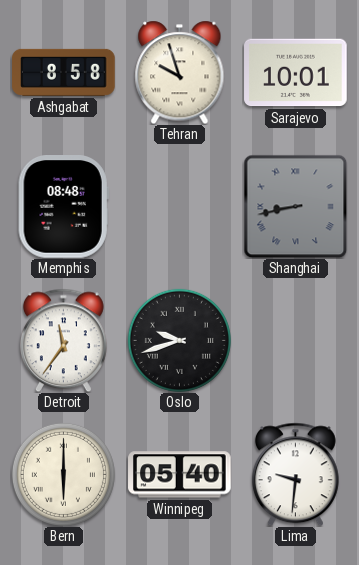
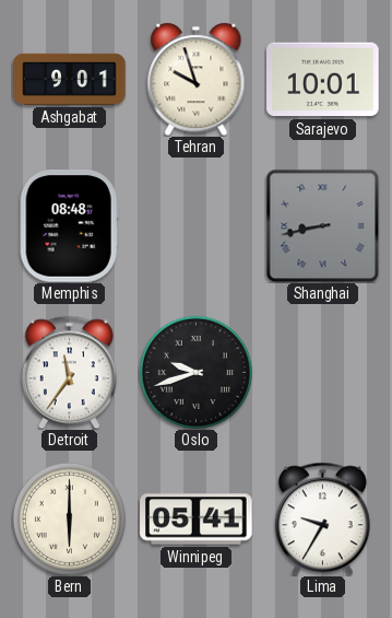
Ashgabat: 8:58 -> 9:01 (70, 79)
Winnipeg: 05:40 -> 05:41 (197, 520)
Lima: 9:31 -> 9:35 (322, 518)
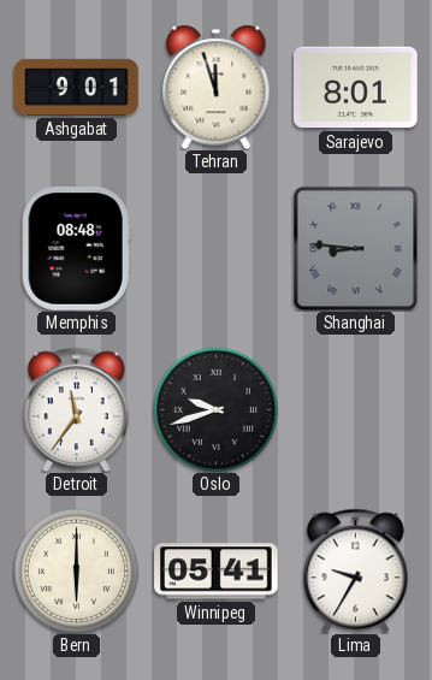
Tehran: 9:57 -> 11:57 (217, 87)
Sarajevo: 10:01 -> 8:01 (356, 88)
Shanghai: 8:43 -> 8:46 (355, 248)
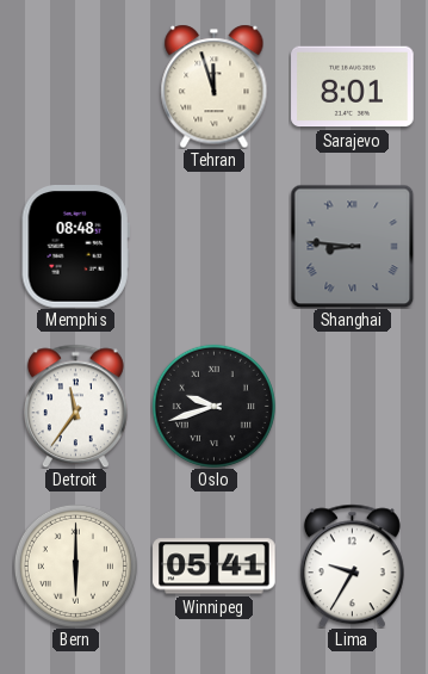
Ashgabat: 9:01 -> none (77, 87)
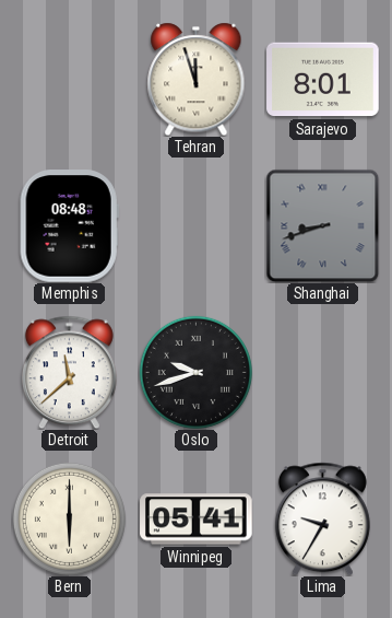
Shanghai: 8:46 -> 8:42 (322, 225)
Detroit: 11:36 -> 11:38 (69, 372)
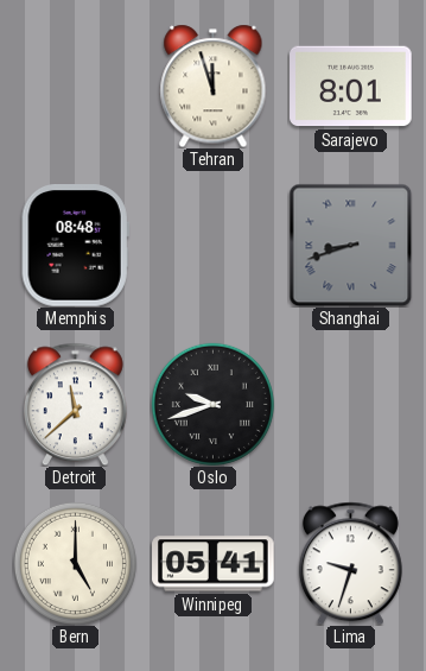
Bern: 6:00 -> 5:00 (75, 563)
Lima: 9:35 -> 9:33 (350, 563)
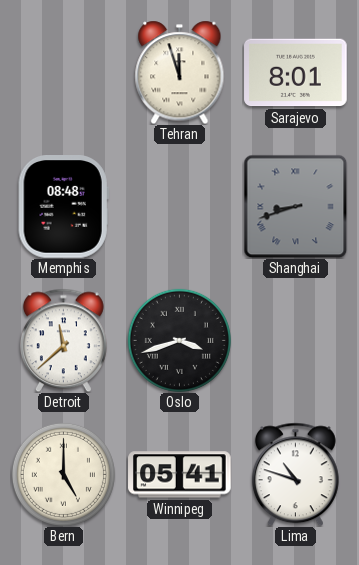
Oslo: 9:42 -> 3:42 (179, 340)
Lima: 9:33 -> 10:48 (295, 474)
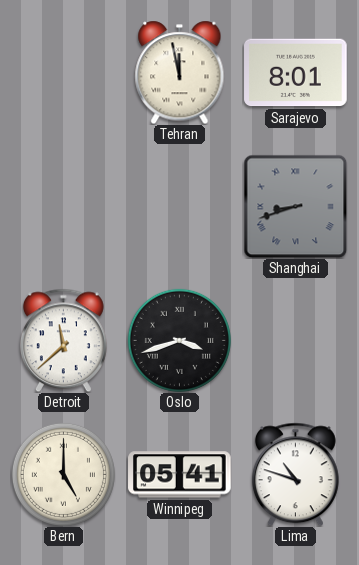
Tehran: 11:57 -> 11:58 (180, 72)
Memphis: 08:48 -> none (63, 207)
